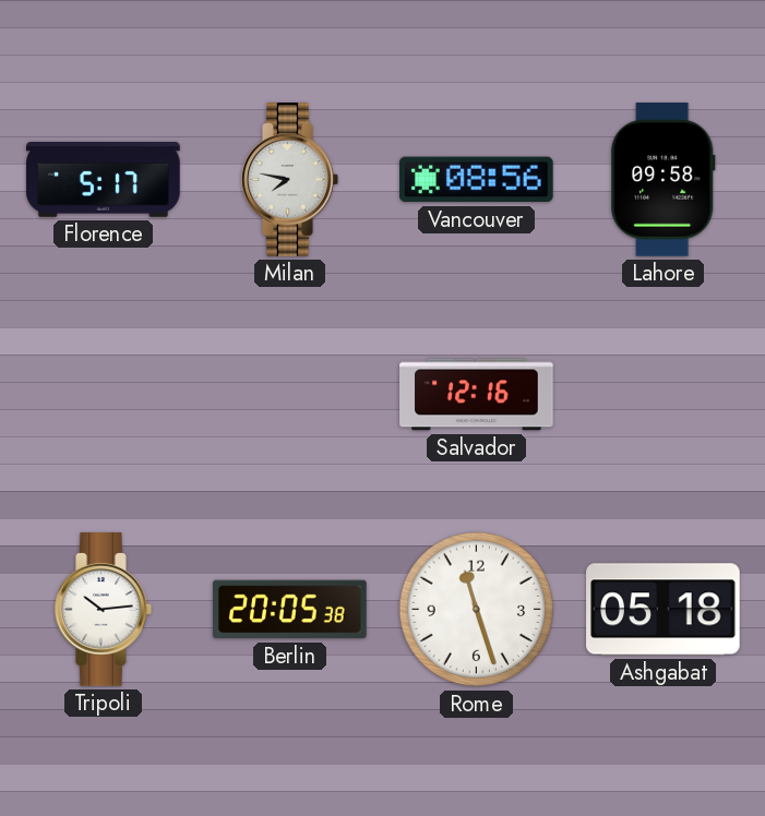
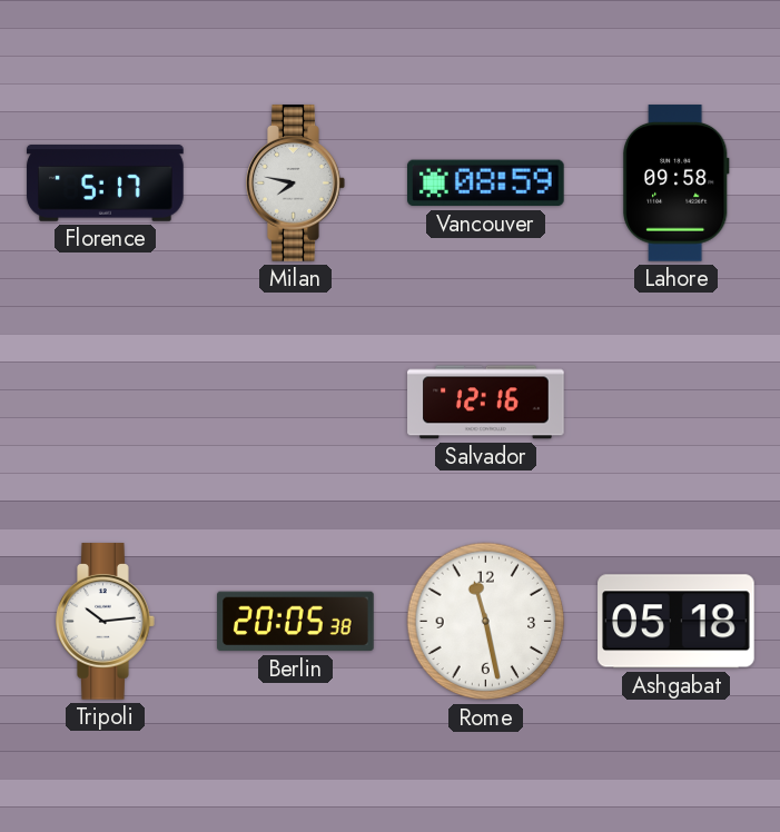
Vancouver: 08:56 -> 08:59 (486, 184)
Rome: 11:27 -> 11:28 (486, 622)
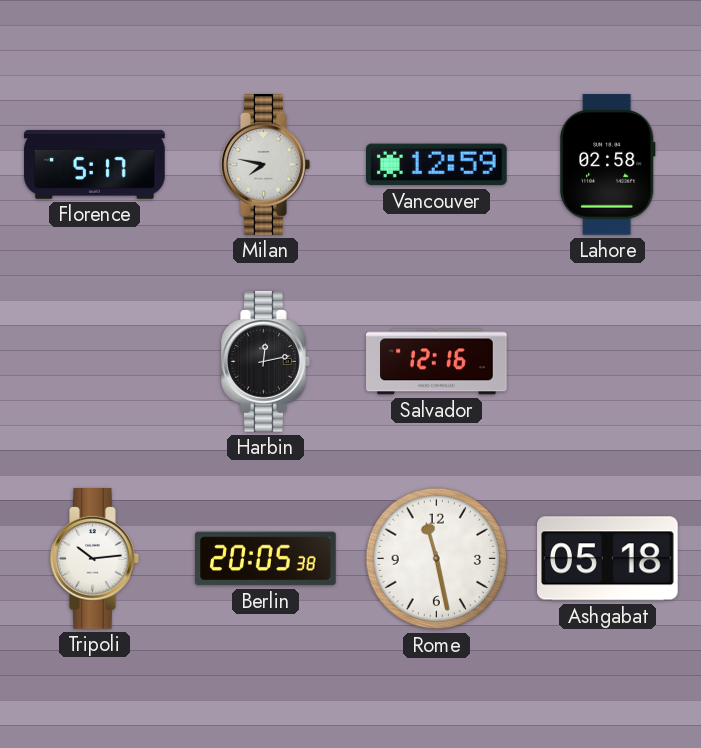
Vancouver: 08:59 -> 12:59 (437, 165)
Lahore: 09:58 -> 02:58 (607, 165)
Harbin: none -> 12:13 (266, 362)
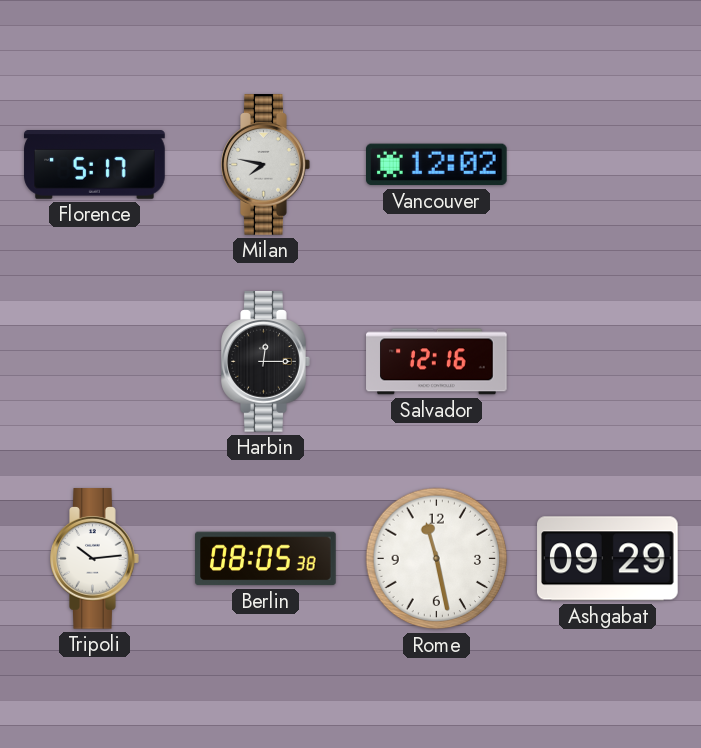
Vancouver: 12:59 -> 12:02 (437, 165)
Lahore: 02:58 -> none (607, 165)
Harbin: 12:13 -> 12:15 (266, 362)
Berlin: 20:05 -> 08:05 (266, 559)
Ashgabat: 05:18 -> 09:29 (608, 559)
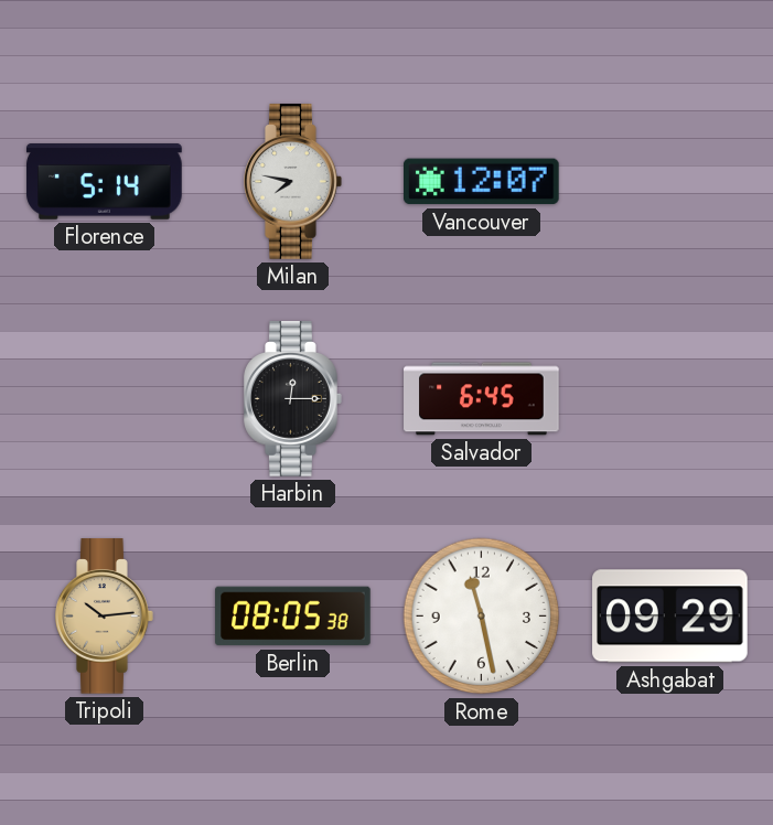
Florence: 5:17 -> 5:14 (105, 182)
Vancouver: 12:02 -> 12:07 (482, 182)
Salvador: 12:16 -> 6:45 (482, 399)
Tripoli dial: white -> champagne (105, 617)
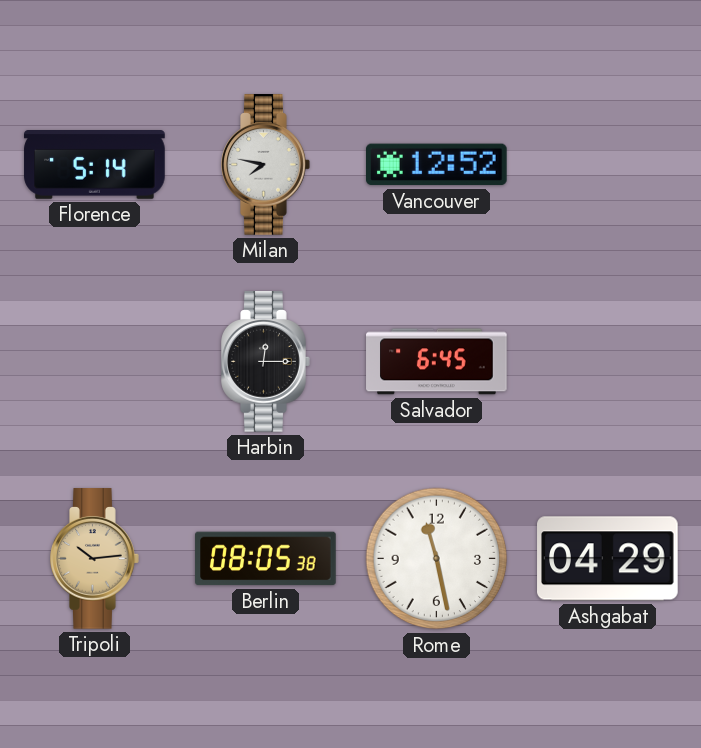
Vancouver: 12:07 -> 12:52 (437, 165)
Ashgabat: 09:29 -> 04:29 (608, 559)
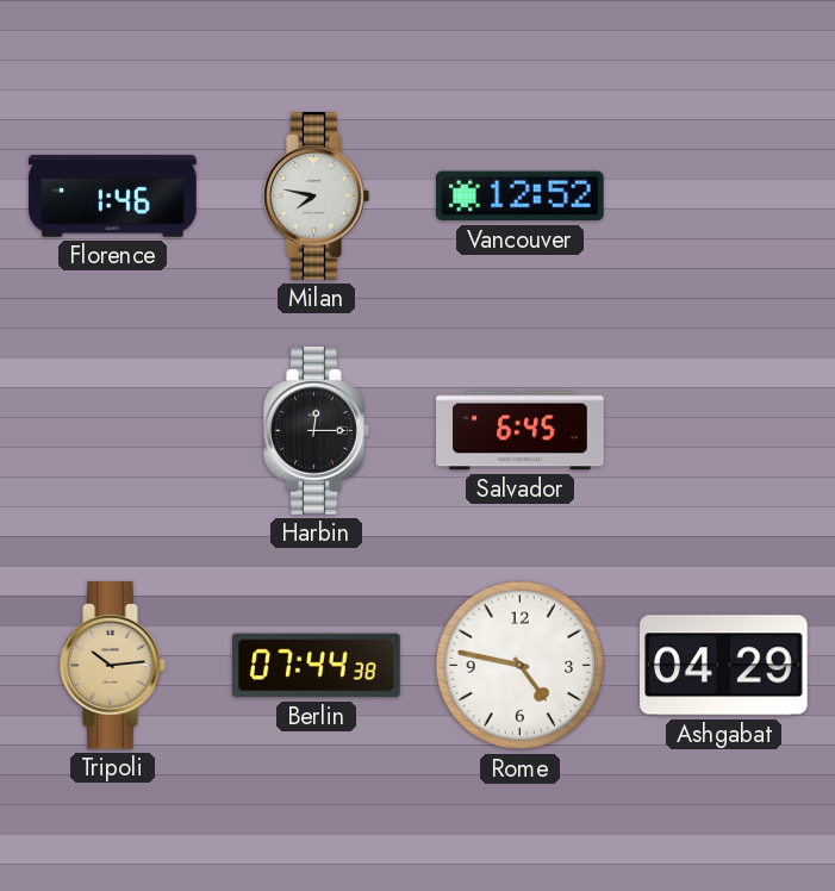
Florence: 5:14 -> 1:46 (113, 197)
Berlin: 08:05 -> 07:44 (317, 666)
Rome: 11:28 -> 4:47 (521, 666)
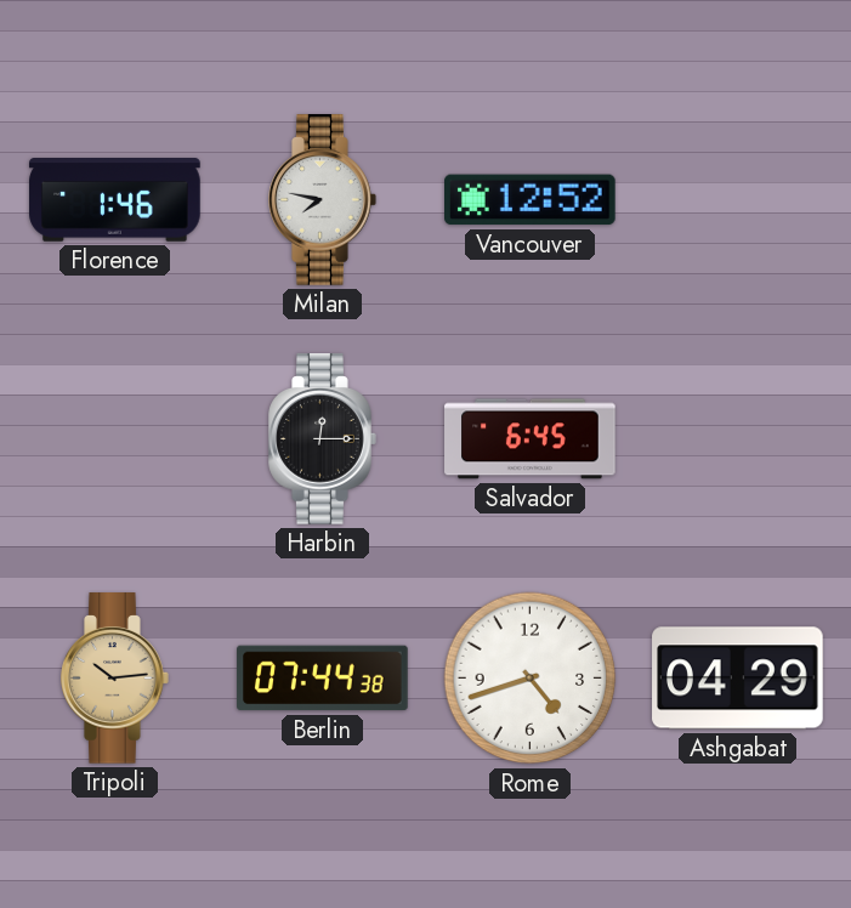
Rome: 4:47 -> 4:42 (531, 679)
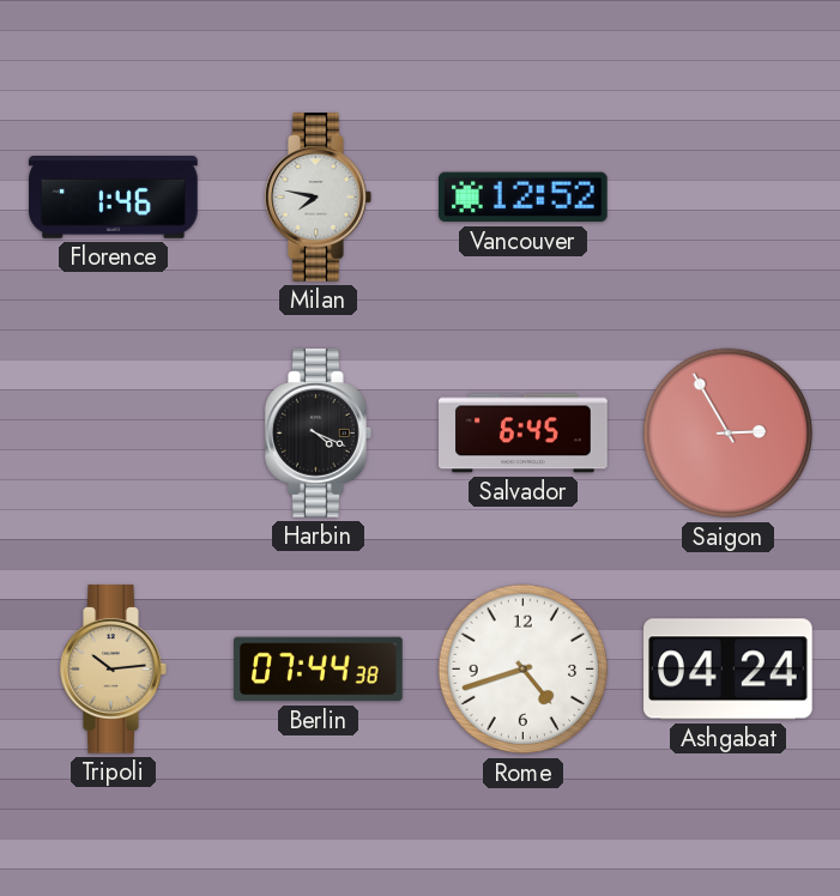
Harbin: 12:15 -> 4:19 (319, 434)
Saigon: none -> 2:55 (729, 434)
Ashgabat: 04:29 -> 04:24 (729, 670)
